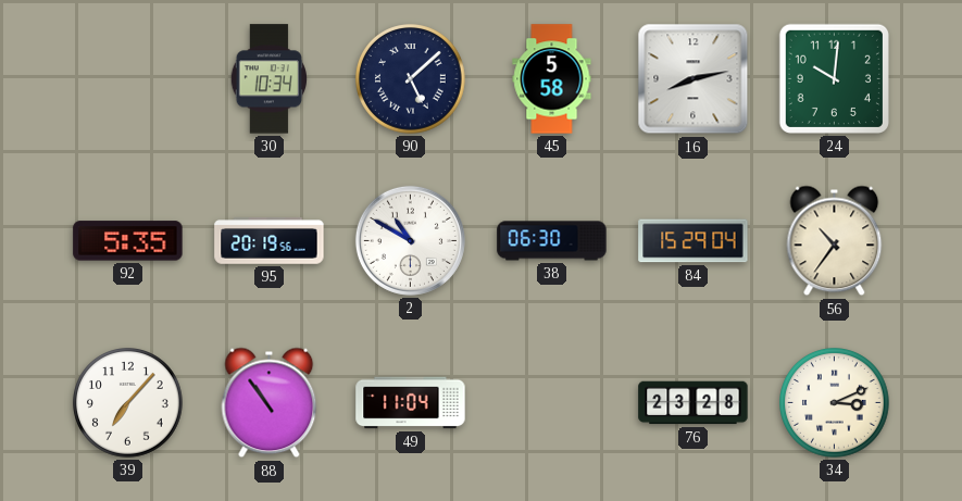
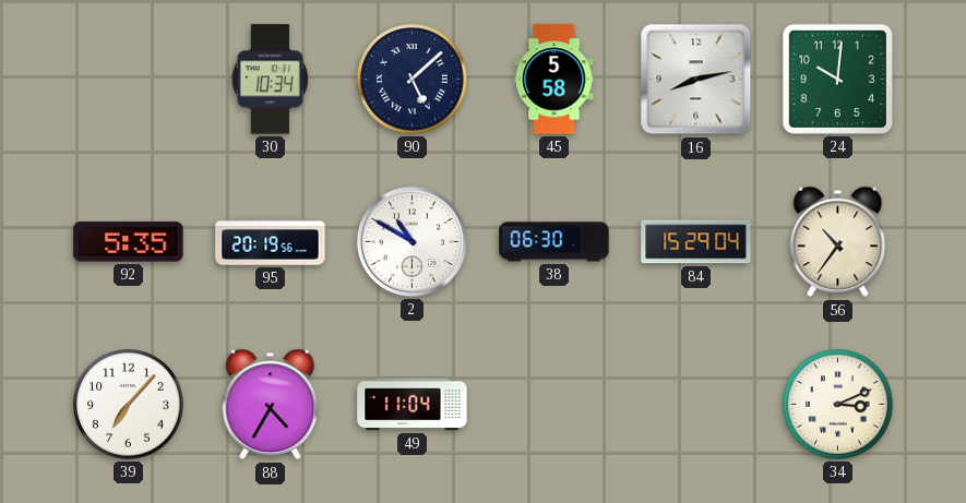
88: 10:54 -> 4:35 (271, 405)
76: 23:28 -> none (694, 403)
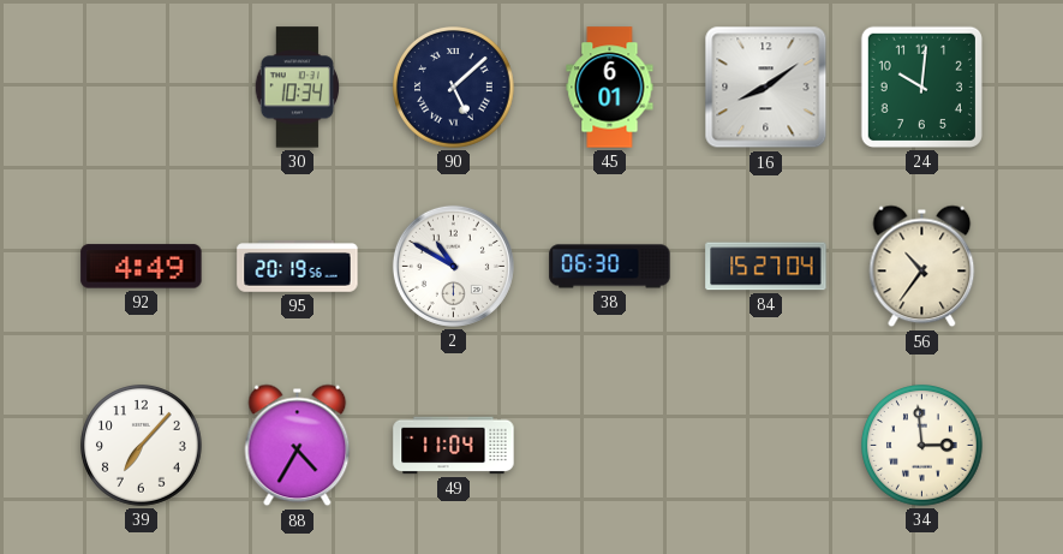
45: 5:58 -> 6:01 (610, 88)
16: 8:13 -> 8:09 (766, 88)
92: 5:35 -> 4:49 (142, 267)
84: 15:29 -> 15:27 (766, 267)
34: 3:11 -> 2:59 (922, 446)
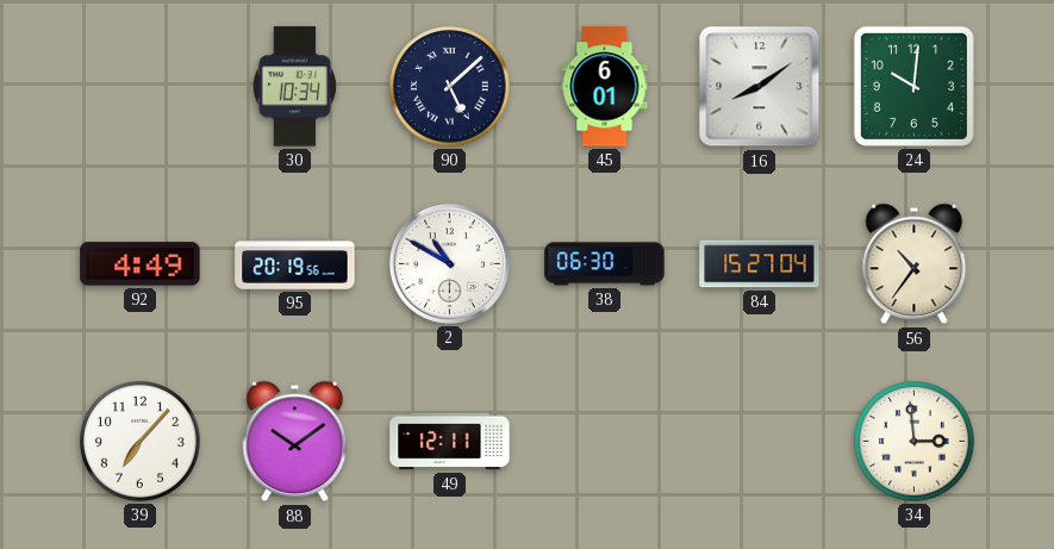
88: 4:35 -> 10:09 (295, 442)
49: 11:04 -> 12:11 (450, 442)
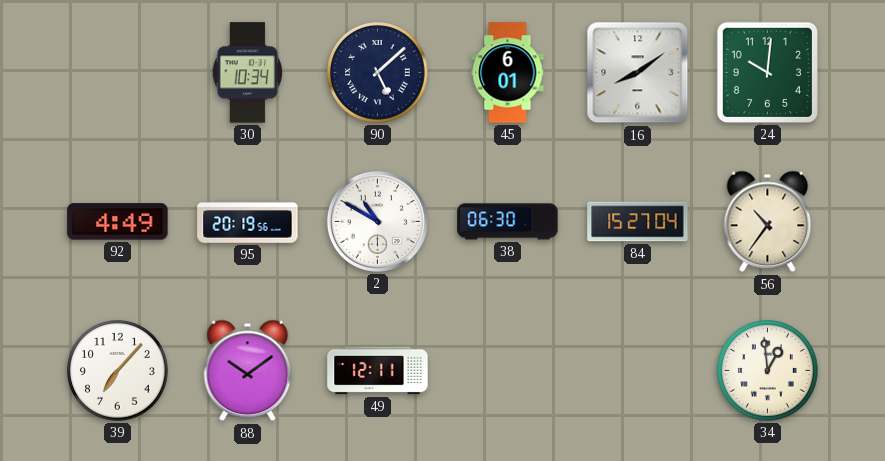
34: 2:59 -> 12:59 (768, 371)
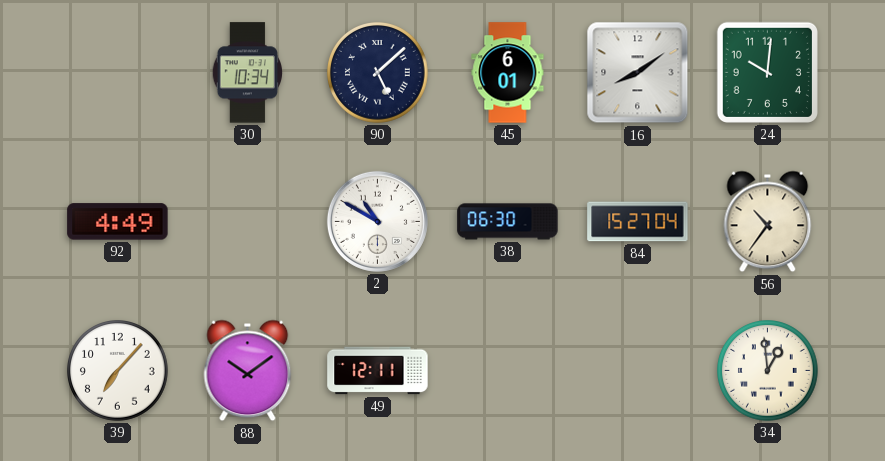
95: 20:19 -> none (248, 222)
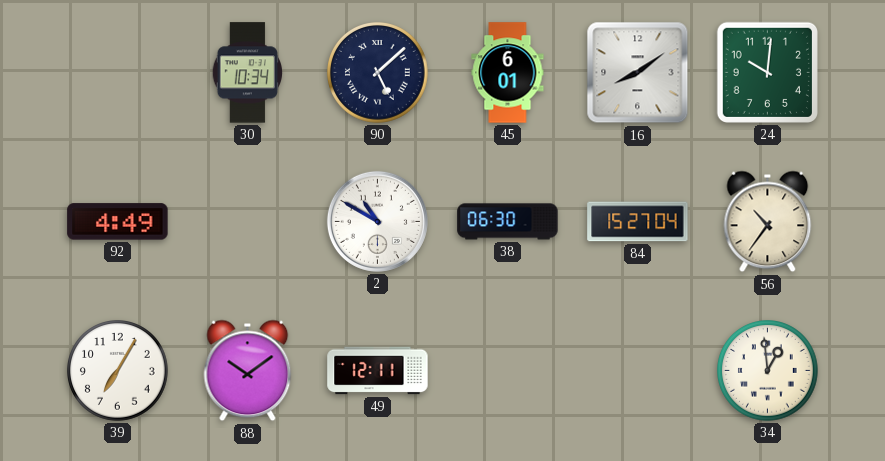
39: 7:07 -> 7:05 (118, 371)
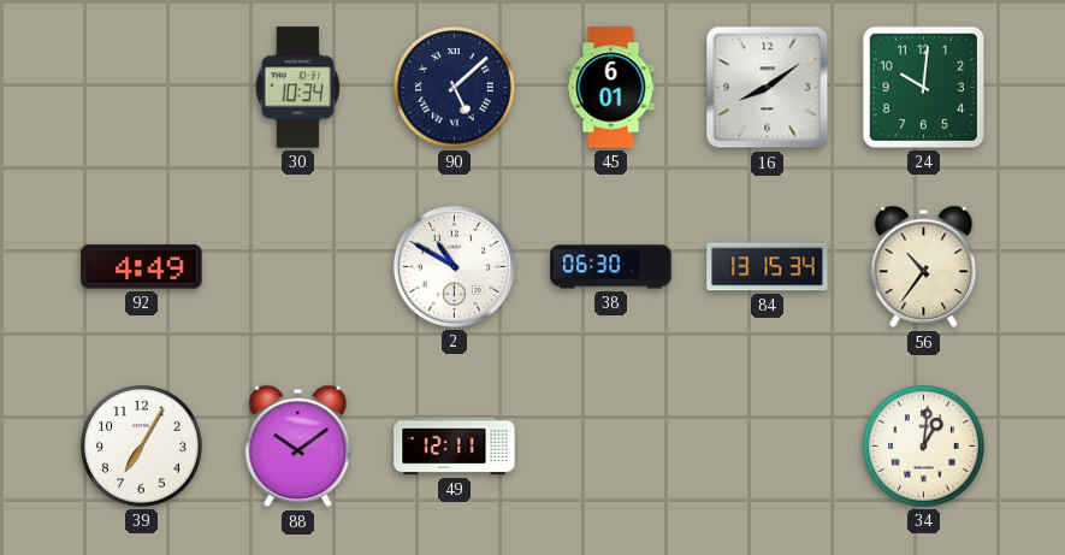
84: 15:27 -> 13:15 (768, 267)
34: 12:59 -> 1:01 (924, 447)
